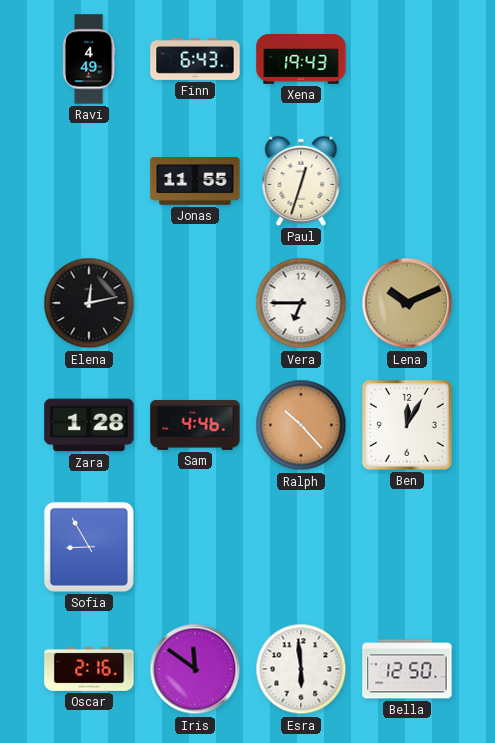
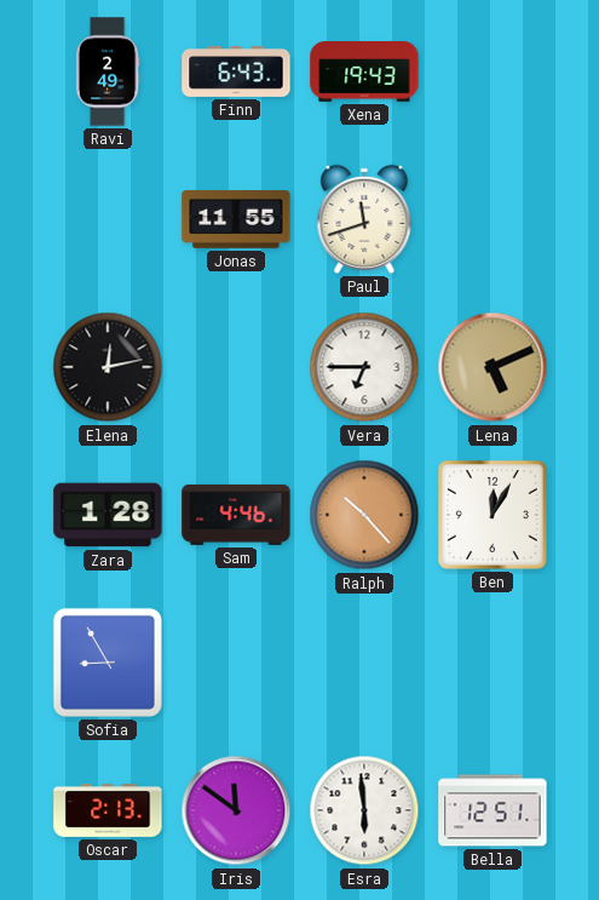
Ravi: 4:49 -> 2:49 (108, 71)
Paul: 12:33 -> 11:42 (364, 219)
Lena: 10:11 -> 5:11 (493, 367)
Oscar: 2:16 -> 2:13 (108, 810)
Bella: 12:50 -> 12:51 (493, 810)
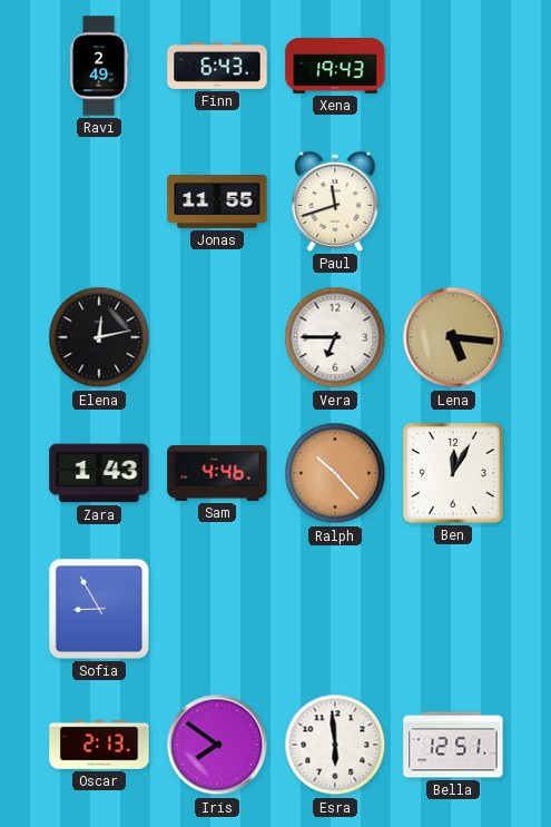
Lena: 5:11 -> 5:16 (453, 337)
Zara: 1:28 -> 1:43 (99, 473)
Iris: 11:51 -> 7:51 (217, 745)
